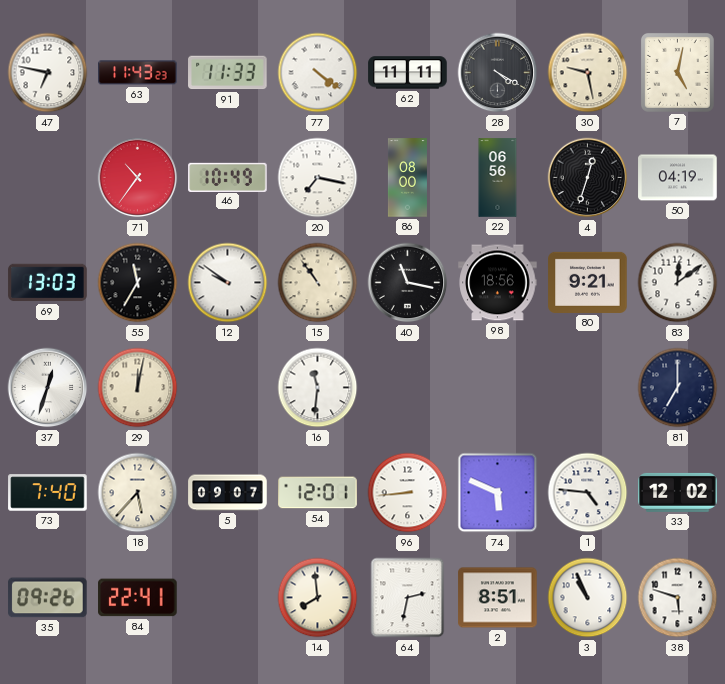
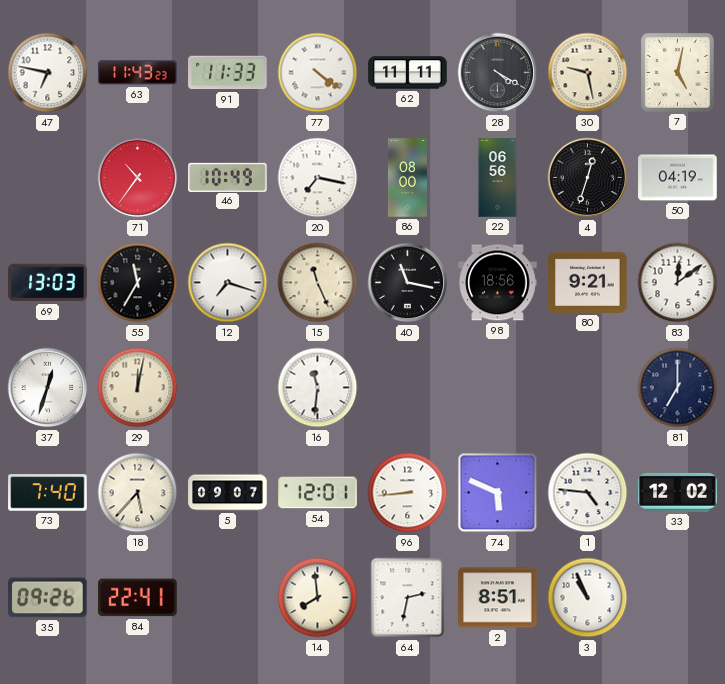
12: 9:51 -> 7:18 (228, 283)
15: 10:54 -> 11:26 (318, 283)
38: 5:48 -> none (678, 598)
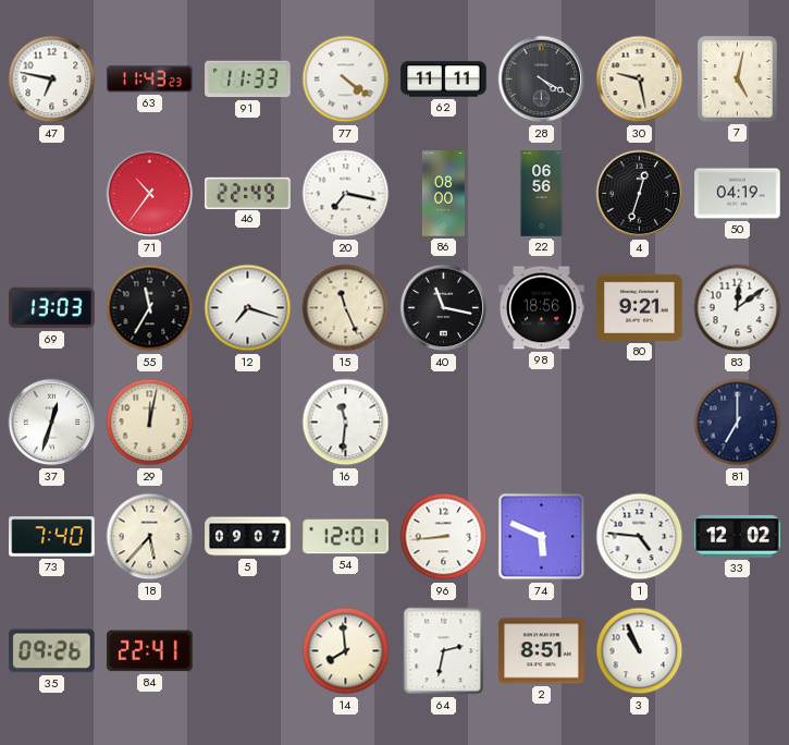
46: 10:49 -> 22:49 (248, 193)
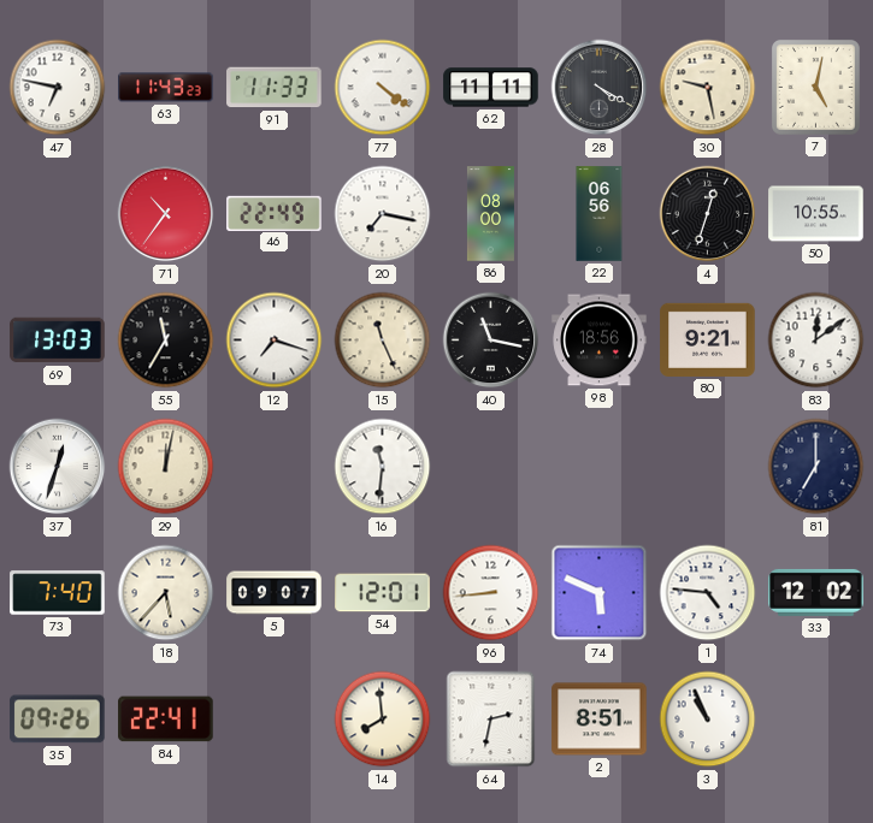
50: 04:19 -> 10:55 (816, 214)
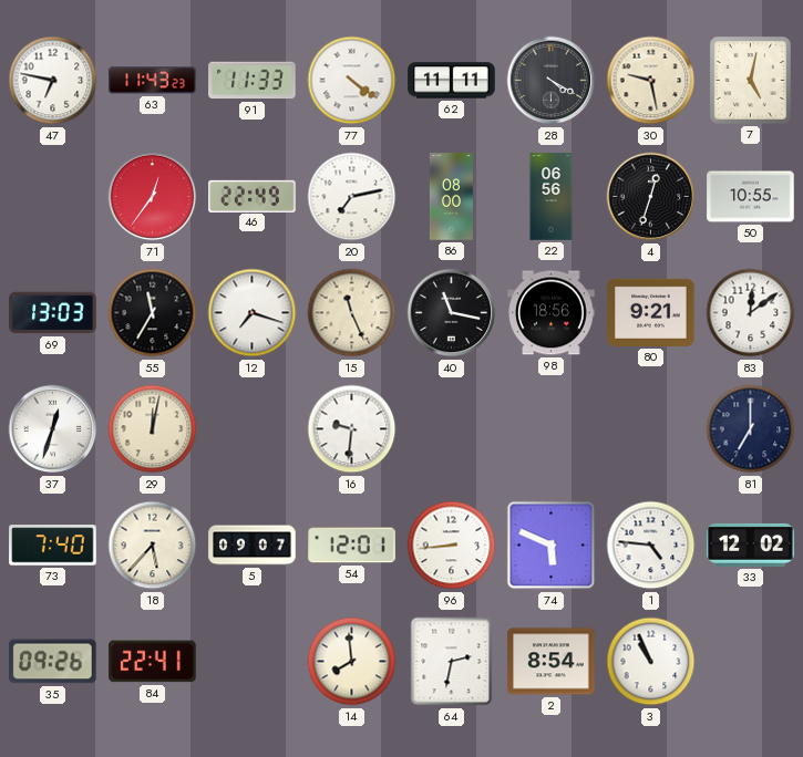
71: 10:36 -> 12:36 (153, 197)
20: 7:17 -> 7:13 (352, 197)
16: 11:31 -> 9:31 (352, 429)
2: 8:51 -> 8:54 (552, 662)
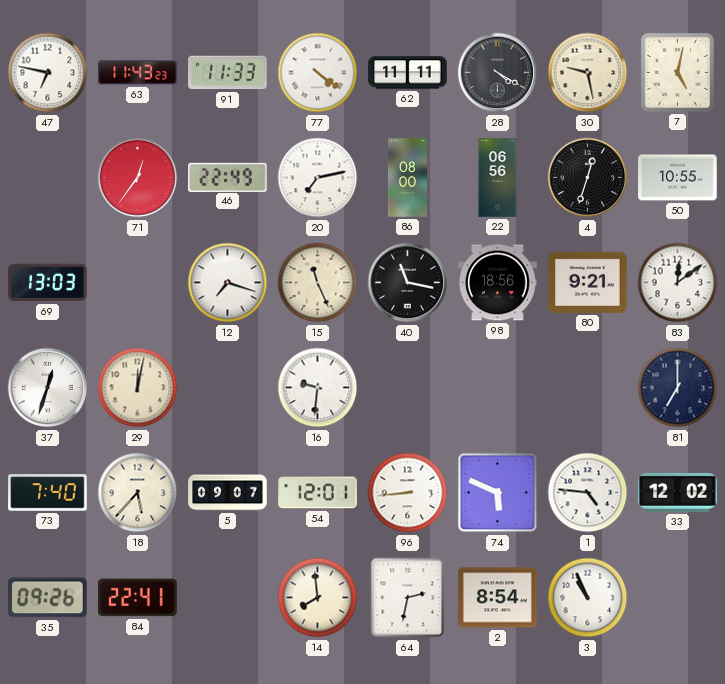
55: 11:35 -> none (153, 313)
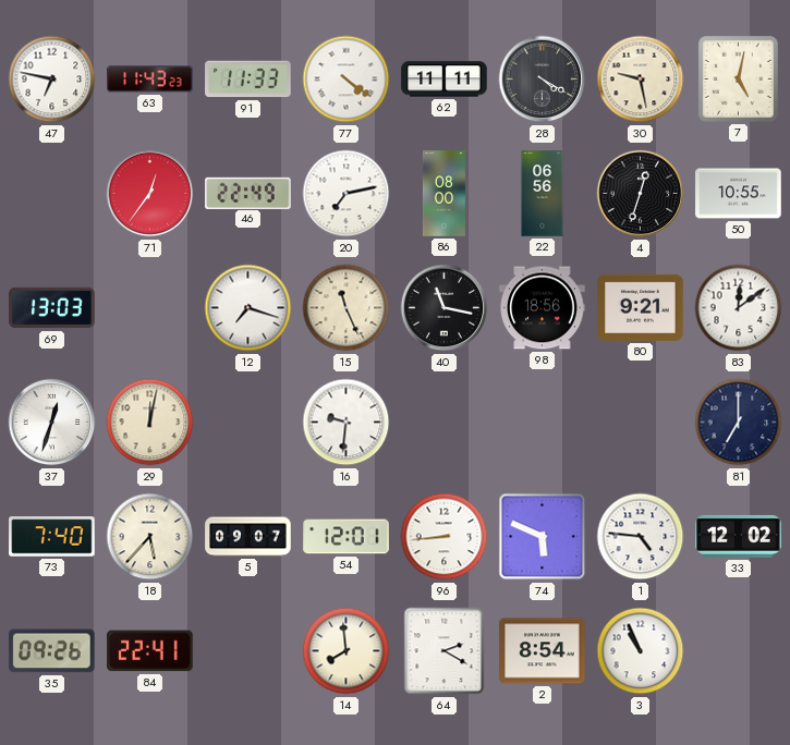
64: 2:32 -> 2:20 (445, 651)
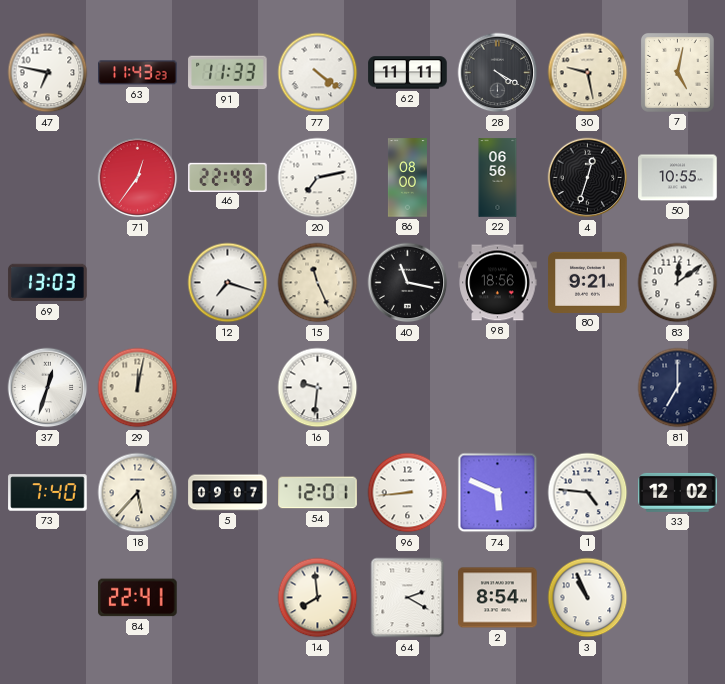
35: 09:26 -> none (52, 651)
